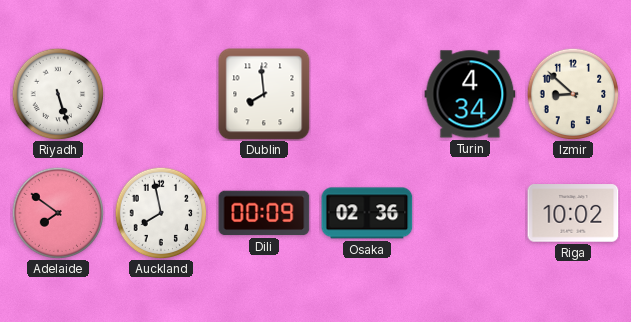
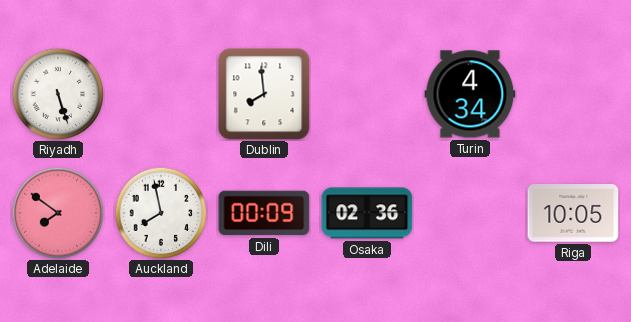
Izmir: 8:52 -> none (573, 94)
Riga: 10:02 -> 10:05 (573, 213)
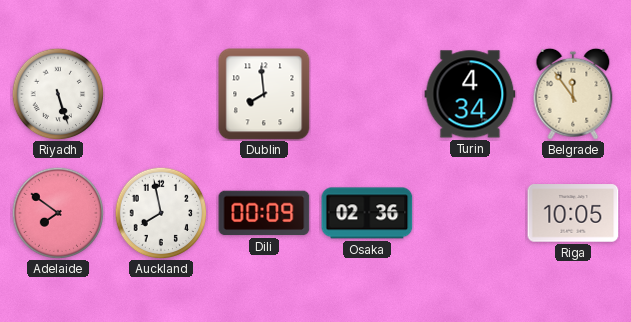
Belgrade: none -> 11:54 (573, 94)
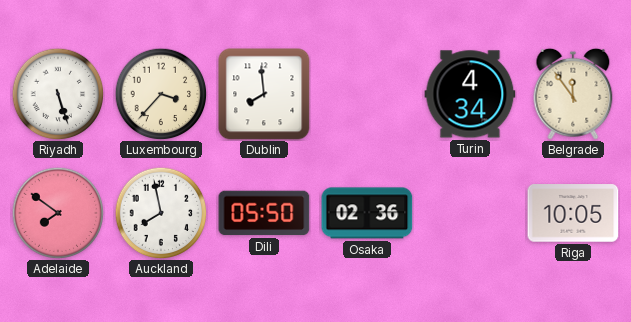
Luxembourg: none -> 3:37 (161, 94)
Dili: 00:09 -> 05:50 (264, 213)
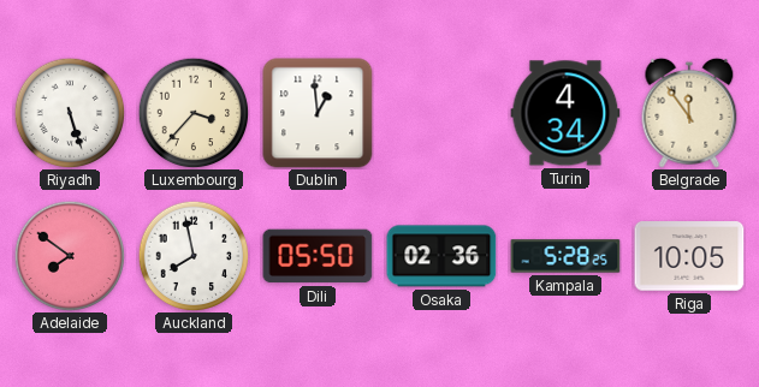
Dublin: 7:59 -> 12:59 (318, 113)
Kampala: none -> 5:28 (565, 256)
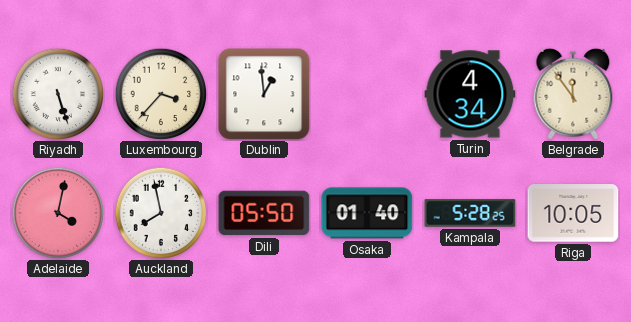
Adelaide: 7:51 -> 4:02 (58, 213)
Osaka: 02:36 -> 01:40 (367, 213)
